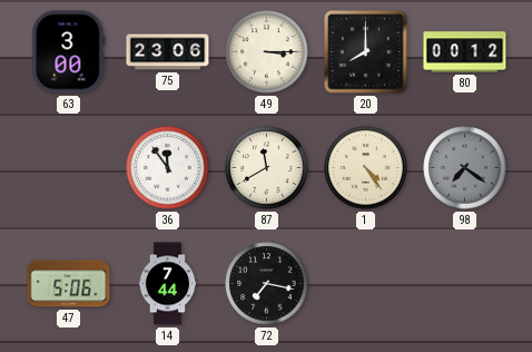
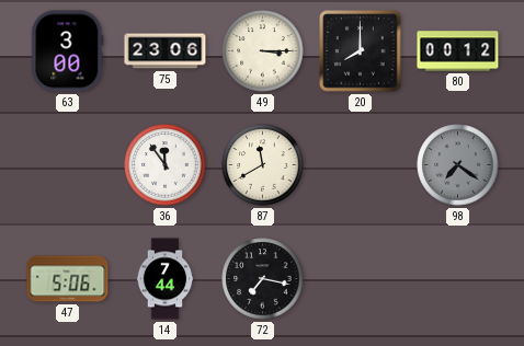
1: 4:24 -> none (366, 168)
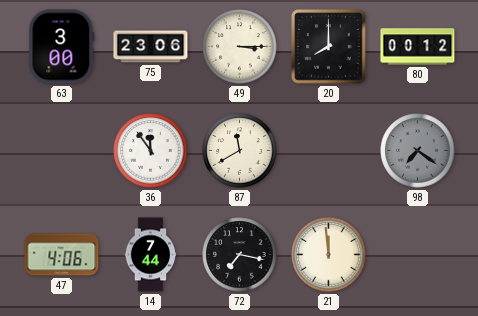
47: 5:06 -> 4:06 (62, 255)
21: none -> 11:59 (329, 255)
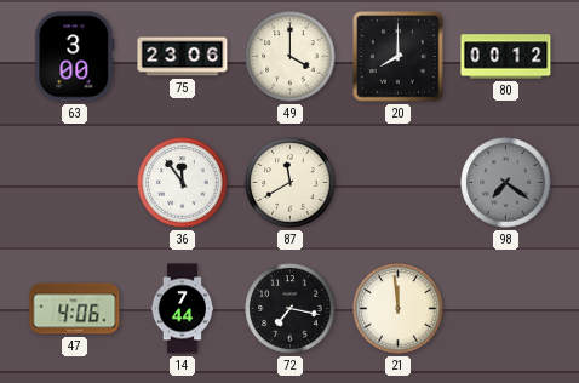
49: 3:15 -> 4:00 (291, 57)
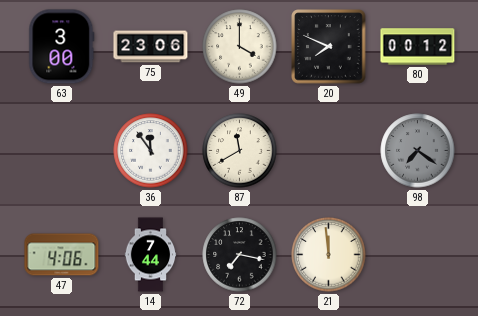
20: 8:00 -> 7:49 (329, 47)
